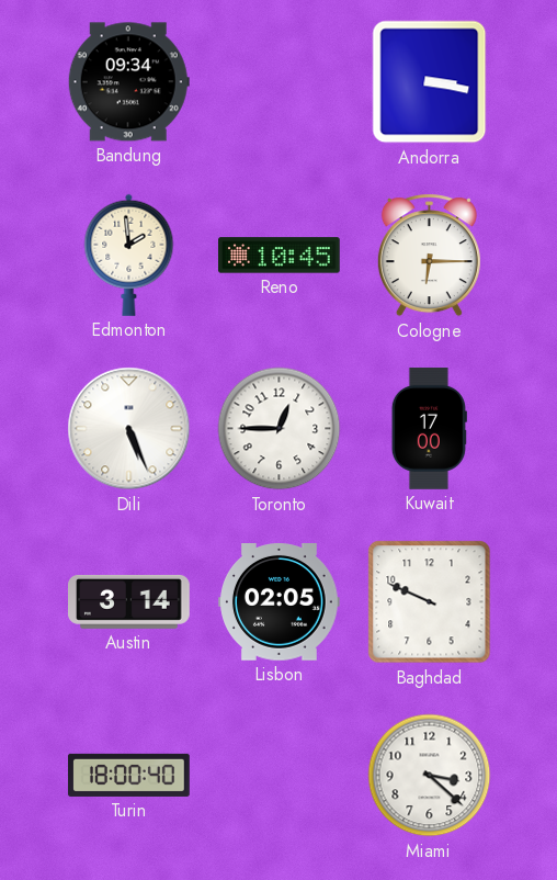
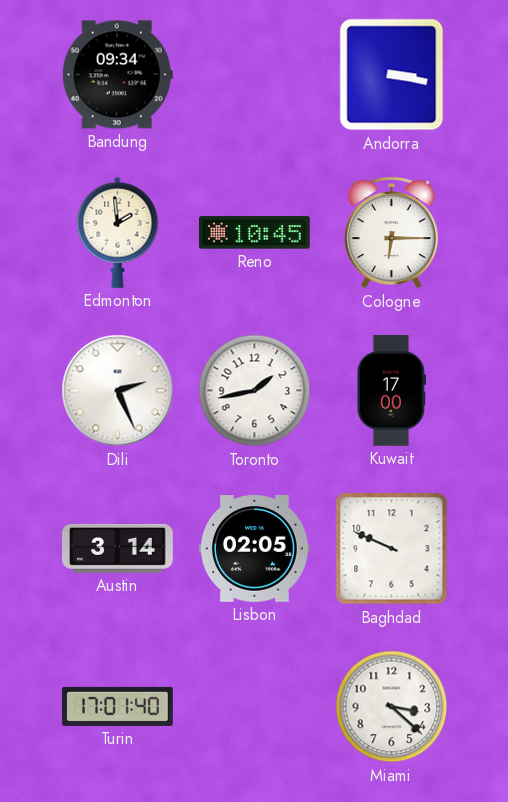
Dili: 5:26 -> 2:26 (118, 391)
Toronto: 12:45 -> 1:43 (255, 391)
Turin: 18:00 -> 17:01 (118, 706)
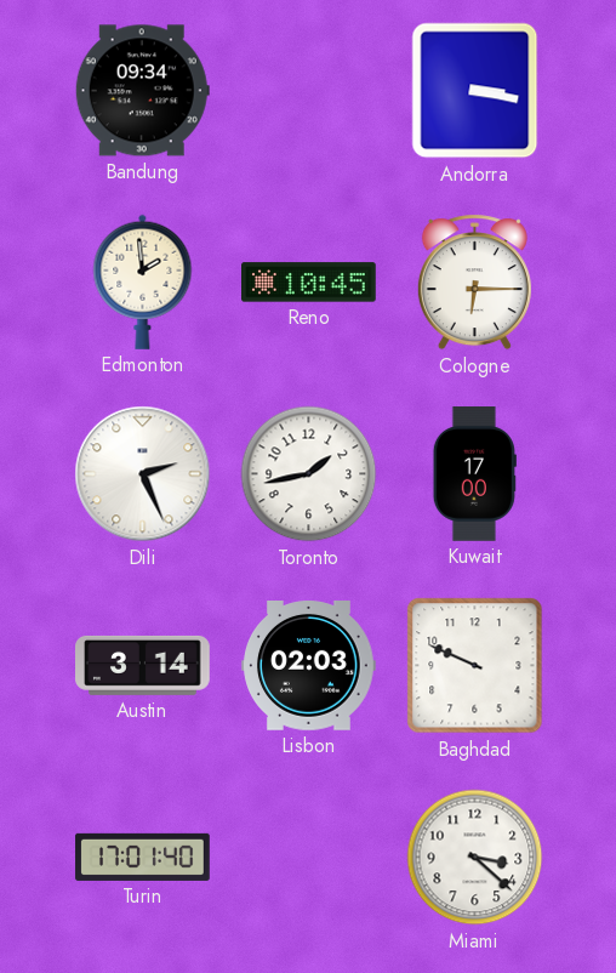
Lisbon: 02:05 -> 02:03 (309, 666)
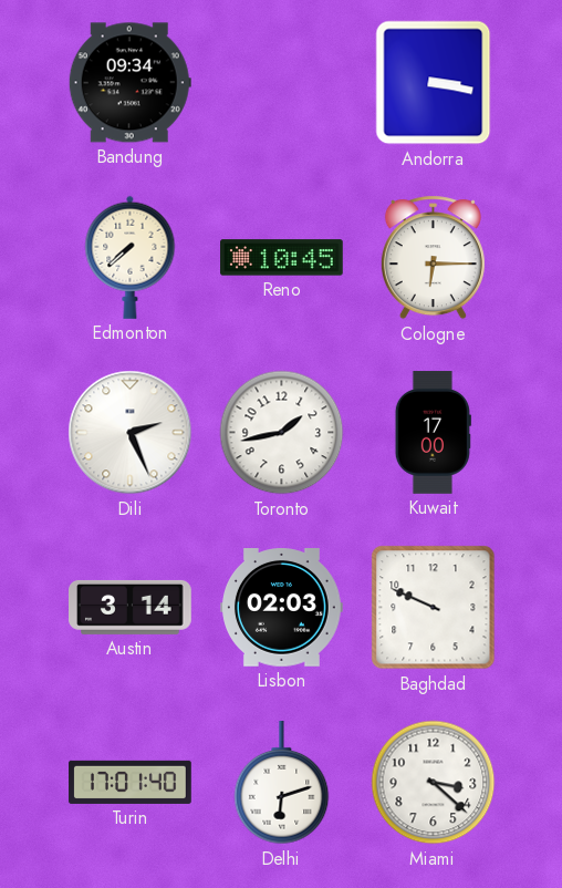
Edmonton: 1:59 -> 7:38 (131, 257)
Delhi: none -> 6:12 (282, 784)
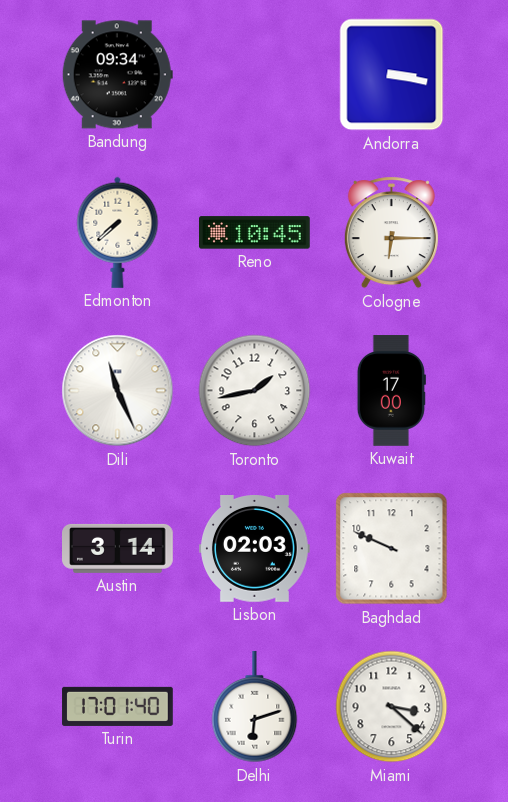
Dili: 2:26 -> 11:26 (118, 391)
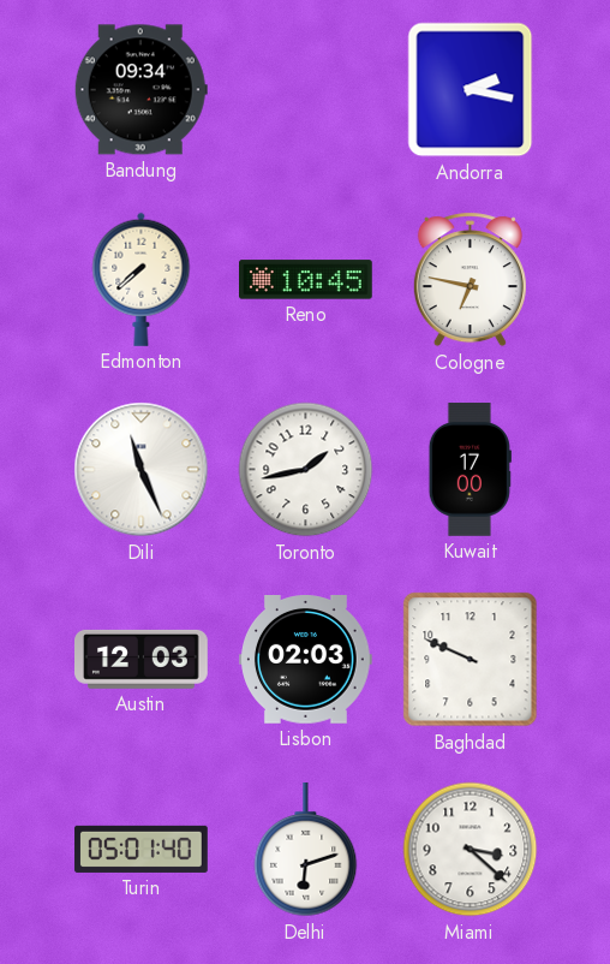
Andorra: 3:17 -> 2:17 (471, 90)
Cologne: 6:15 -> 6:47 (470, 280)
Austin: 3:14 -> 12:03 (142, 659)
Turin: 17:01 -> 05:01 (142, 849)
